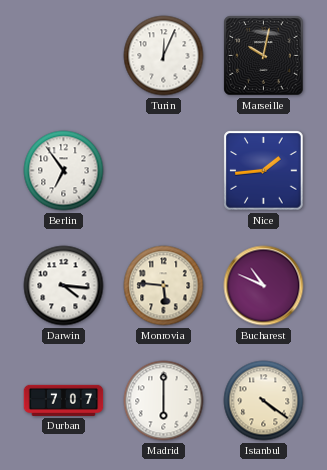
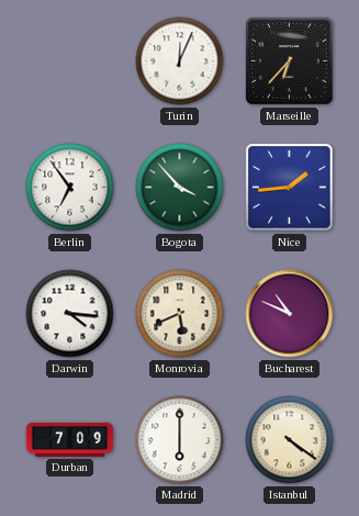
Marseille: 10:02 -> 6:37 (290, 61)
Bogota: none -> 3:53 (180, 188)
Monrovia: 5:46 -> 5:41 (180, 314)
Durban: 7:07 -> 7:09 (70, 439)
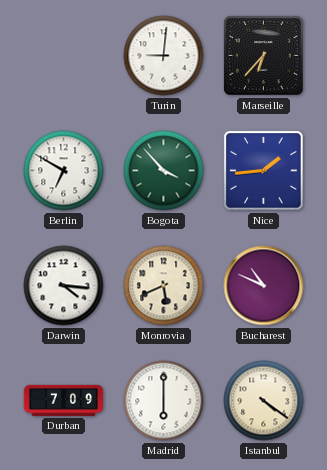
Turin: 12:04 -> 9:01 (164, 56)
Berlin: 6:54 -> 6:50 (64, 171)
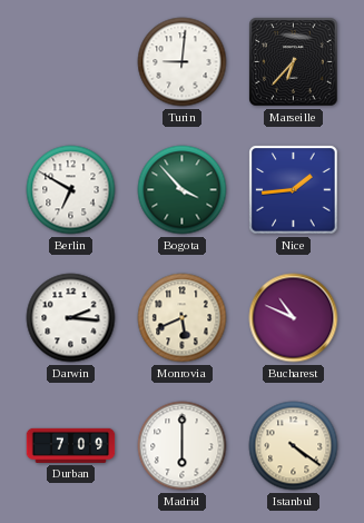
Darwin: 4:16 -> 2:16 (71, 318)
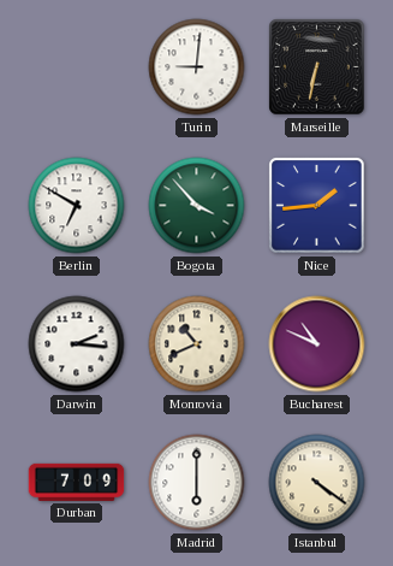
Marseille: 6:37 -> 6:32 (317, 67)
Monrovia: 5:41 -> 10:41 (197, 344)
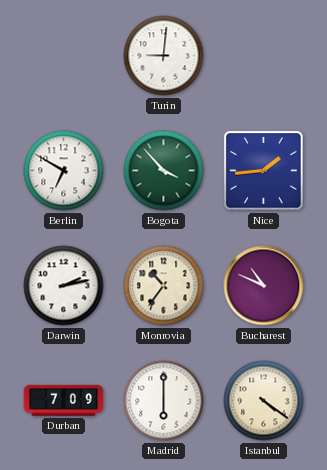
Marseille: 6:32 -> none (317, 67)
Darwin: 2:16 -> 2:13 (64, 286)
Monrovia: 10:41 -> 10:36 (164, 286)
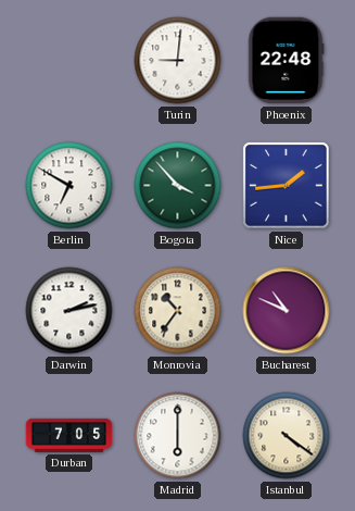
Phoenix: none -> 22:48 (286, 61)
Durban: 7:09 -> 7:05 (69, 435)
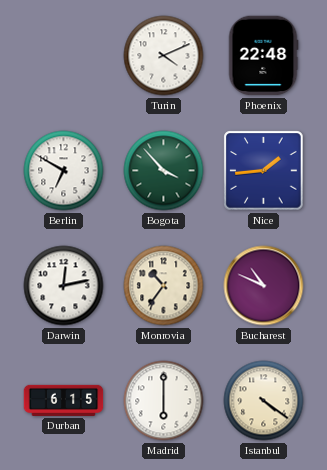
Turin: 9:01 -> 4:11 (164, 56)
Darwin: 2:13 -> 12:13 (64, 286)
Durban: 7:05 -> 6:15 (64, 400)
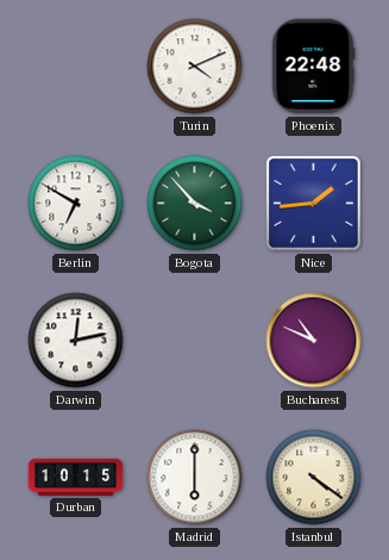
Monrovia: 10:36 -> none (164, 286)
Durban: 6:15 -> 10:15 (76, 477)
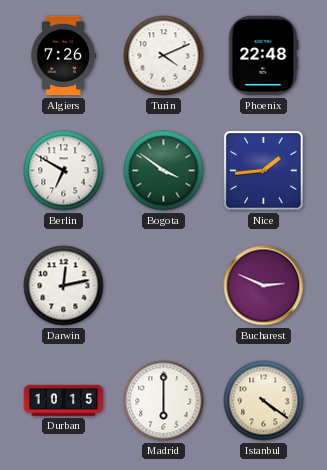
Algiers: none -> 7:26 (63, 56)
Bogota: 3:53 -> 3:51 (164, 171)
Bucharest: 10:49 -> 2:49 (264, 286)
